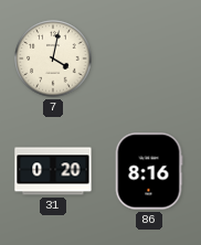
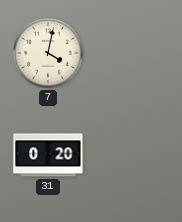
86: 8:16 -> none (149, 171)
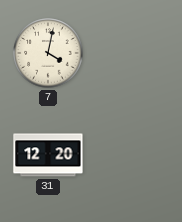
31: 0:20 -> 12:20 (48, 155)
